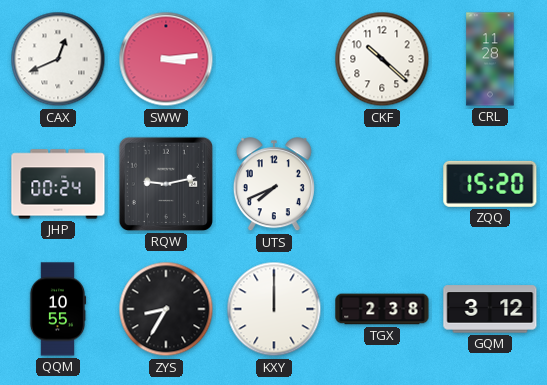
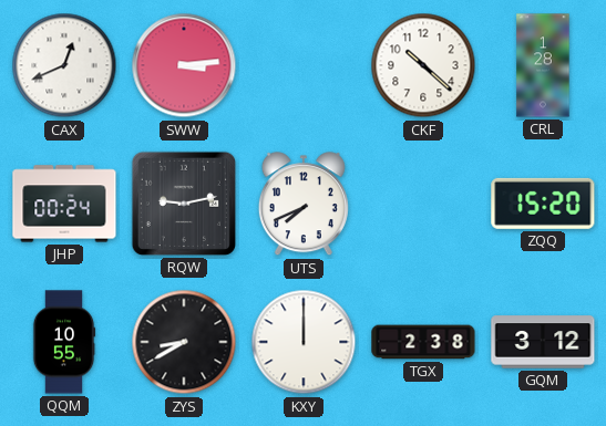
CRL: 11:28 -> 1:28 (543, 65)
ZYS: 8:35 -> 8:40 (184, 342)
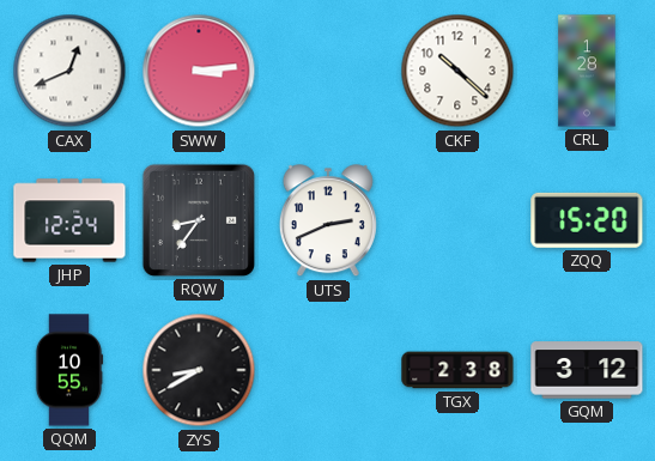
JHP: 00:24 -> 12:24 (69, 220)
RQW: 9:13 -> 8:36 (199, 220)
UTS: 7:41 -> 2:41 (328, 222)
KXY: 12:00 -> none (304, 342)
